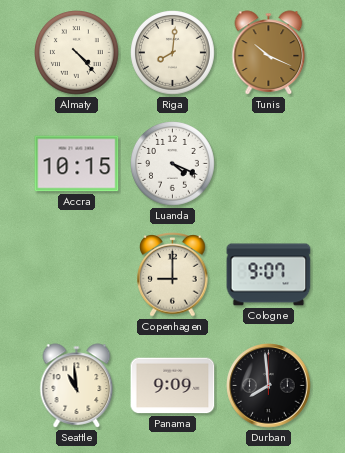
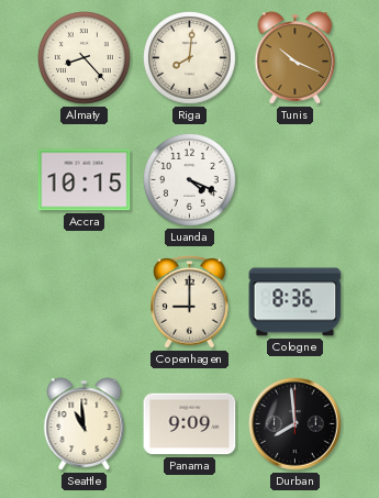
Almaty: 4:23 -> 8:23 (85, 58)
Cologne: 9:07 -> 8:36 (296, 302)
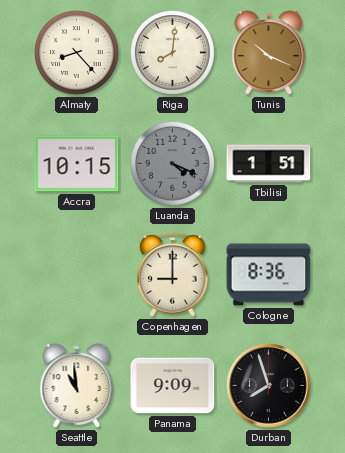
Luanda dial: white -> grey (173, 164)
Tbilisi: none -> 1:51 (269, 164)
Durban: 7:59 -> 7:57 (269, 386)
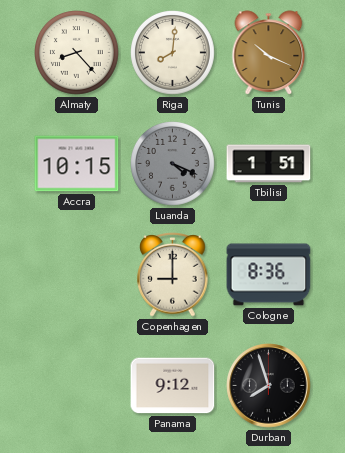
Seattle: 10:59 -> none (77, 386)
Panama: 9:09 -> 9:12 (173, 386)
